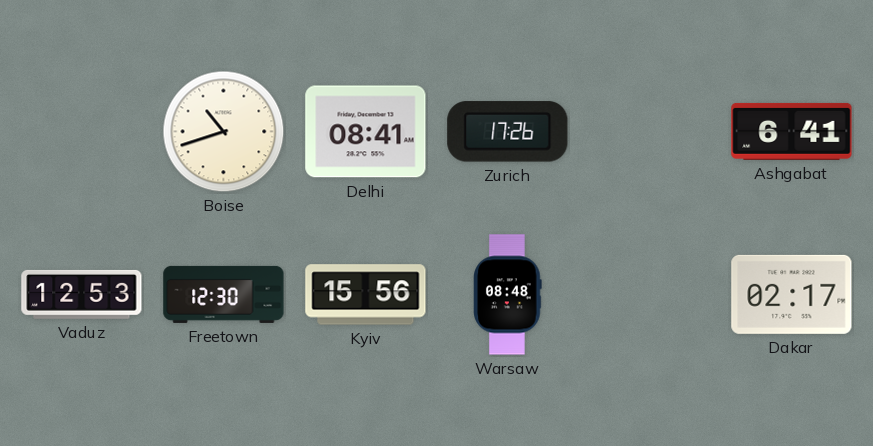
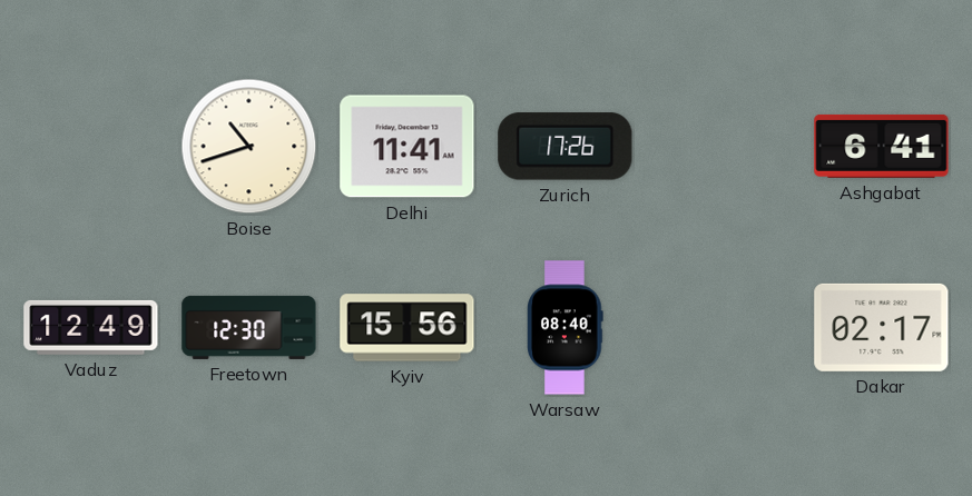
Delhi: 08:41 -> 11:41 (408, 147)
Vaduz: 12:53 -> 12:49 (91, 327)
Warsaw: 08:48 -> 08:40 (566, 328)
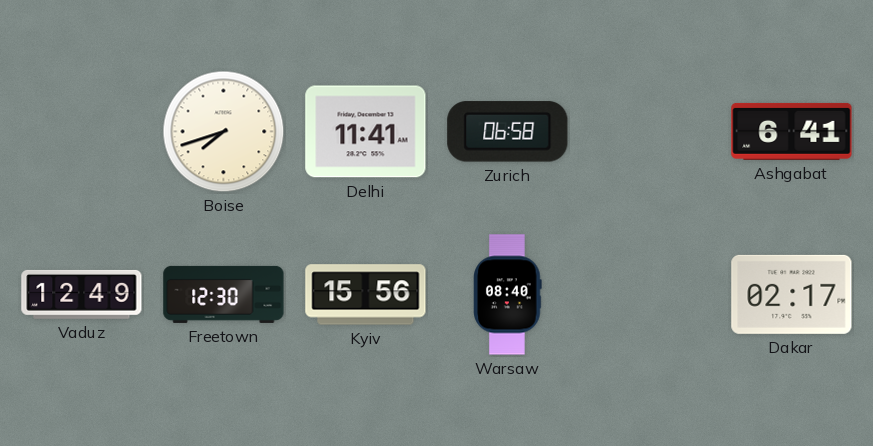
Boise: 10:42 -> 7:42 (224, 132)
Zurich: 17:26 -> 06:58 (508, 132)
